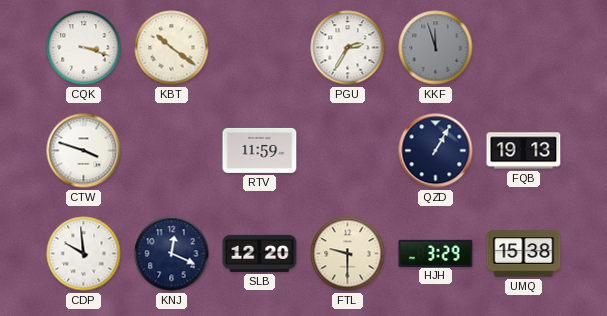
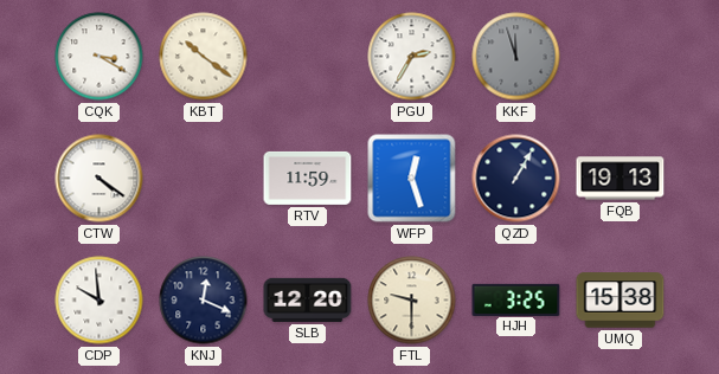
CQK: 3:18 -> 3:20 (99, 57)
CTW: 3:48 -> 4:21 (99, 179)
WFP: none -> 12:27 (412, 179)
HJH: 3:29 -> 3:25 (516, 299)
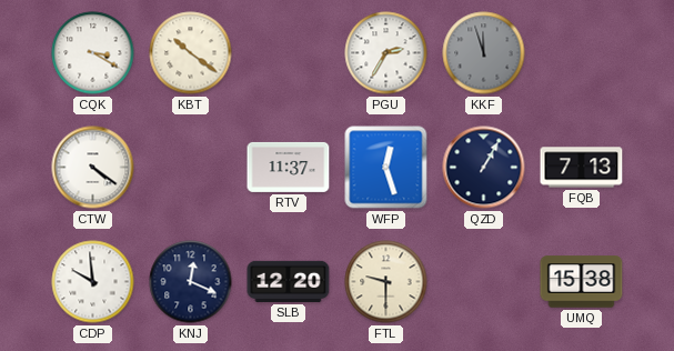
RTV: 11:59 -> 11:37 (289, 167)
FQB: 19:13 -> 7:13 (582, 168)
HJH: 3:25 -> none (516, 299)
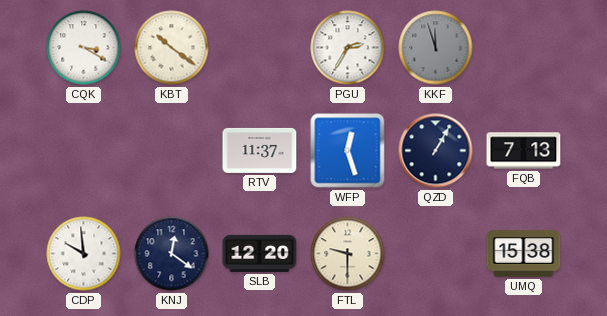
CTW: 4:21 -> none (93, 168)
KNJ: 12:19 -> 12:21 (172, 254)
